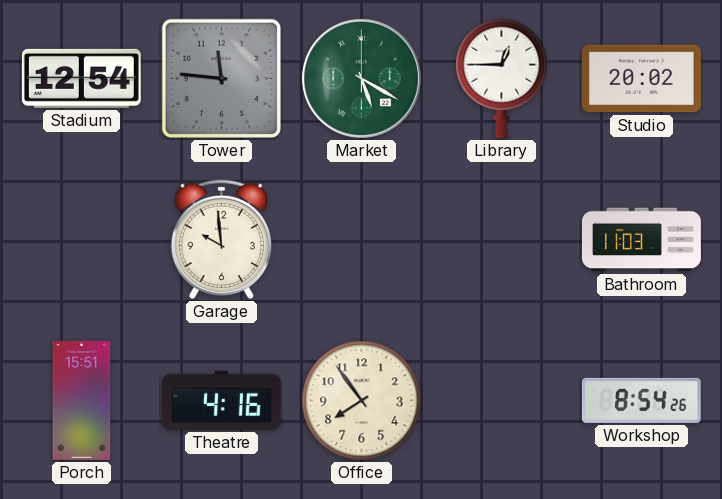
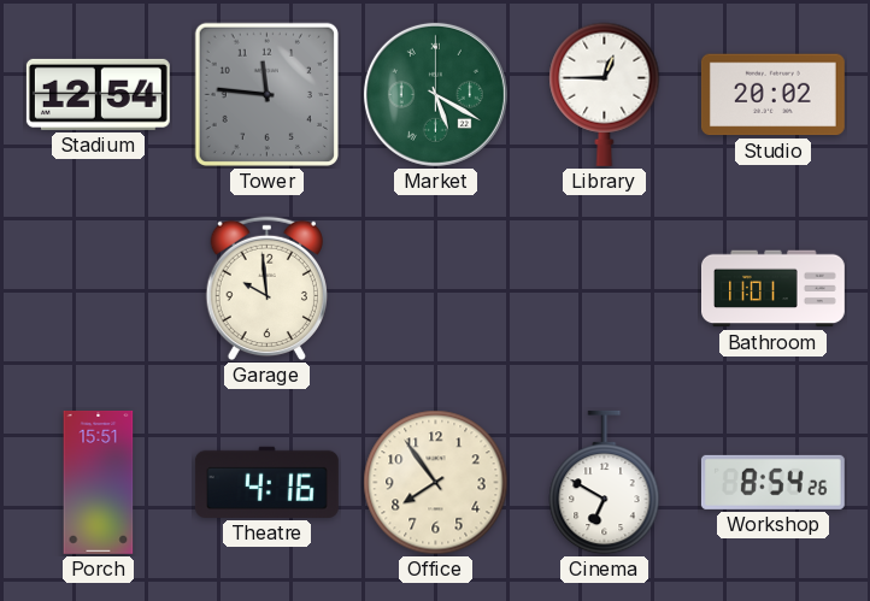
Bathroom: 11:03 -> 11:01 (774, 289)
Cinema: none -> 6:50 (605, 483)
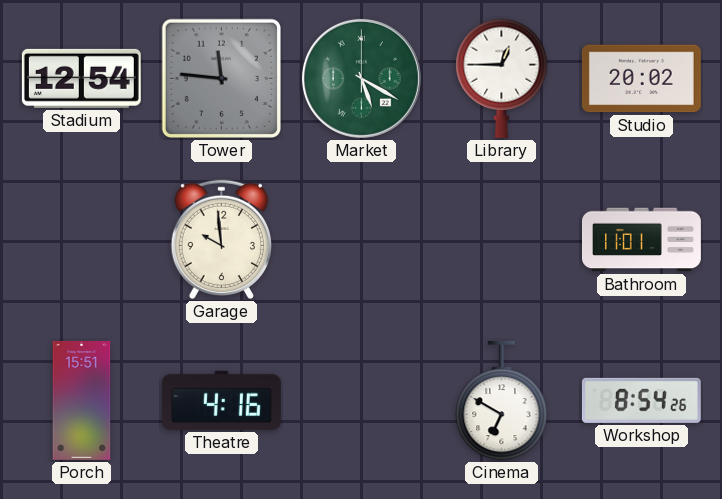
Office: 7:54 -> none (436, 483)
